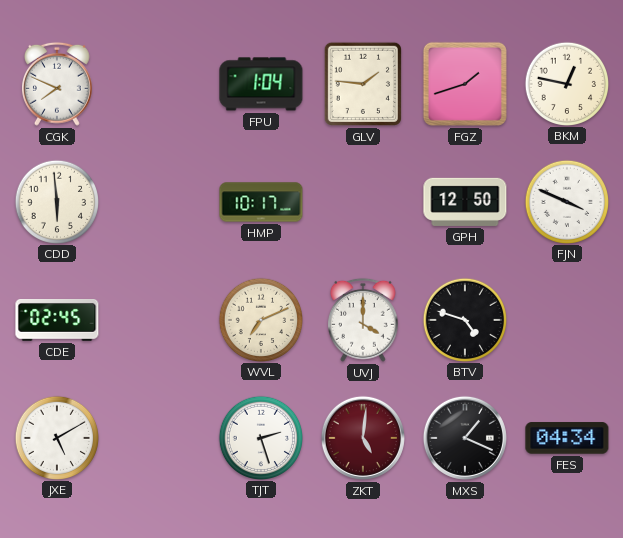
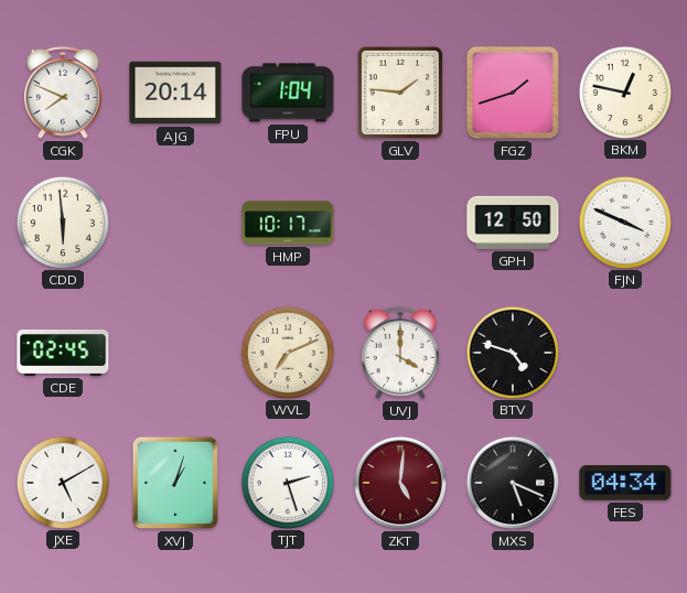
AJG: none -> 20:14 (175, 93)
XVJ: none -> 1:03 (175, 483)
MXS: 1:19 -> 5:19 (513, 483)
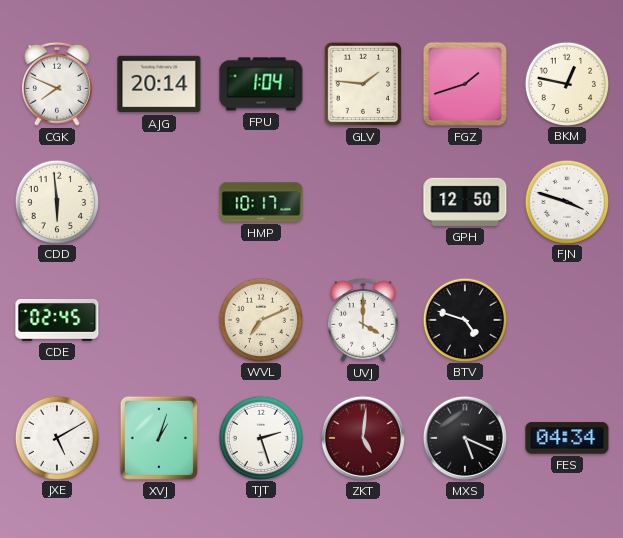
FJN: 3:49 -> 3:48 (566, 201)
